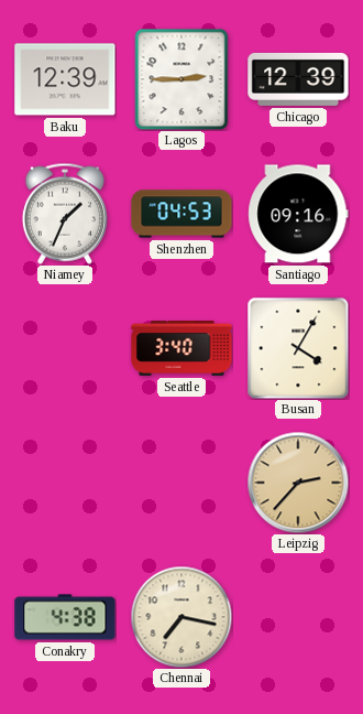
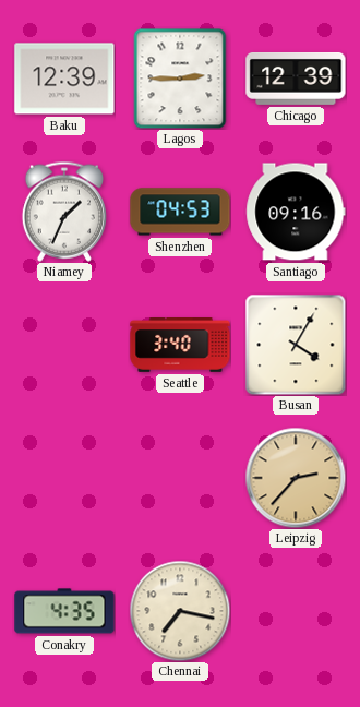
Conakry: 4:38 -> 4:35 (64, 611)
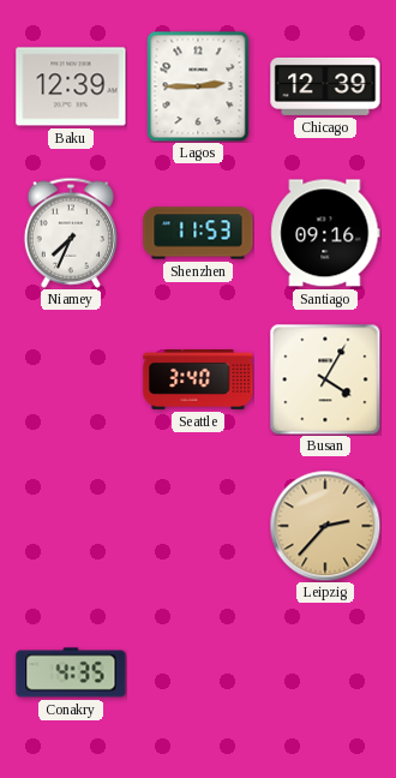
Niamey: 1:34 -> 7:34 (71, 233)
Shenzhen: 04:53 -> 11:53 (198, 233)
Chennai: 7:17 -> none (180, 611)
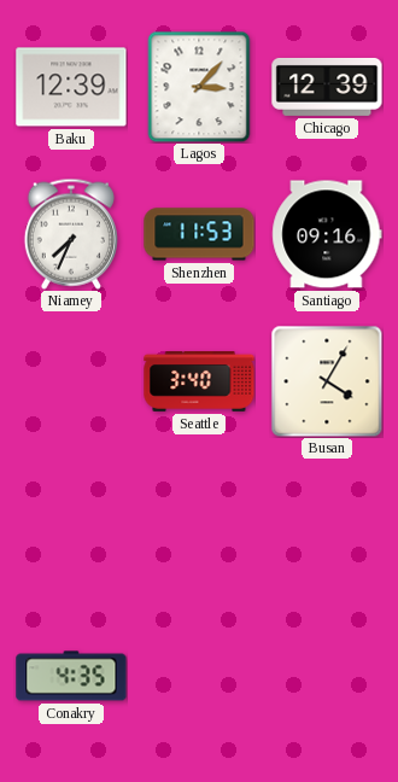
Lagos: 2:45 -> 3:07 (199, 87)
Leipzig: 2:37 -> none (325, 526)
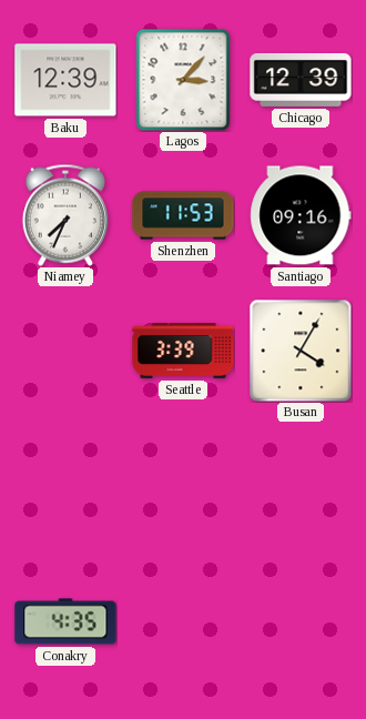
Seattle: 3:40 -> 3:39 (183, 352)
